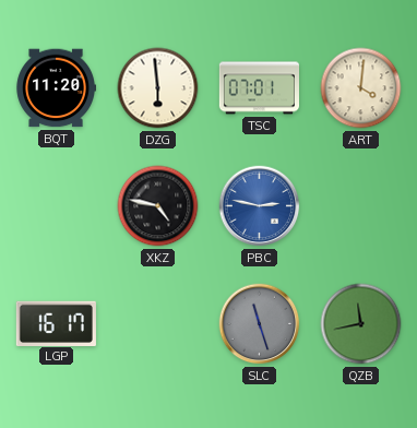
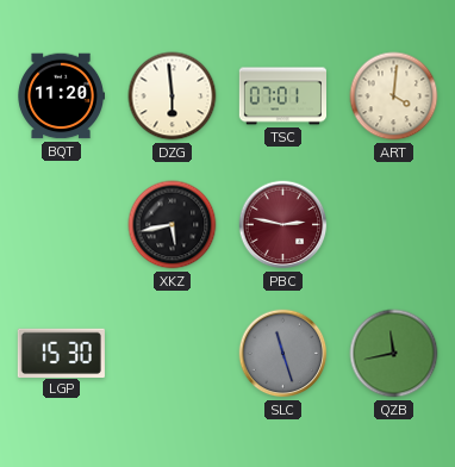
XKZ: 4:47 -> 5:43 (173, 225)
PBC dial: blue -> burgundy (283, 225)
LGP: 16:17 -> 15:30 (61, 353)
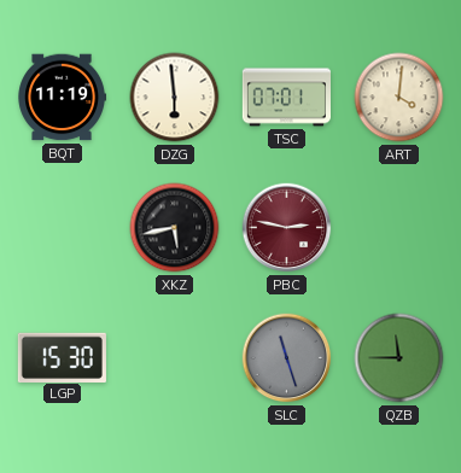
BQT: 11:20 -> 11:19 (62, 98)
QZB: 11:43 -> 11:45 (399, 358)
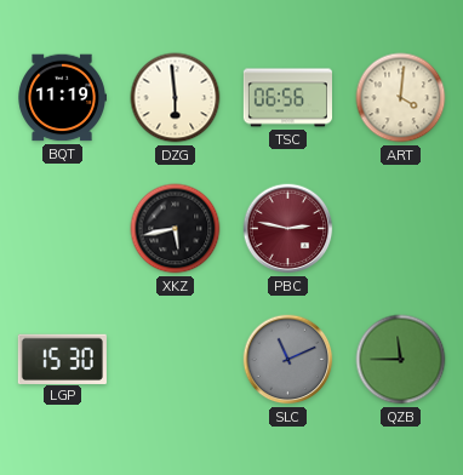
TSC: 07:01 -> 06:56 (287, 98)
SLC: 11:27 -> 11:11 (288, 360)
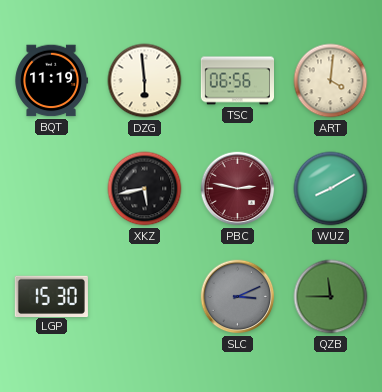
WUZ: none -> 8:10 (331, 189)
SLC: 11:11 -> 3:11 (238, 297)
